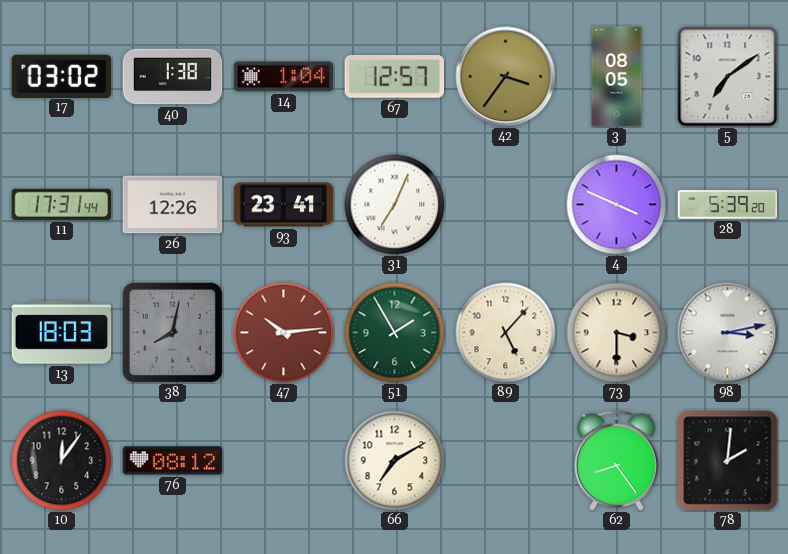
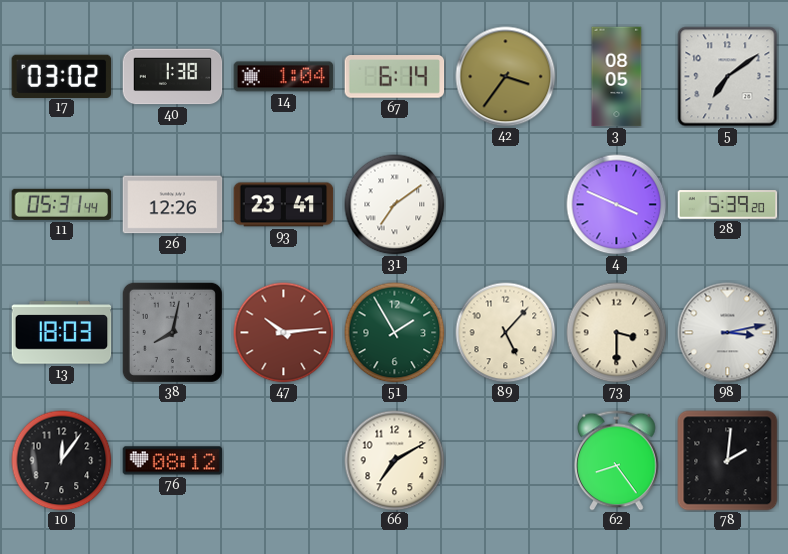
67: 12:57 -> 6:14 (395, 77)
11: 17:31 -> 05:31 (62, 204)
31: 7:04 -> 7:09 (395, 205)
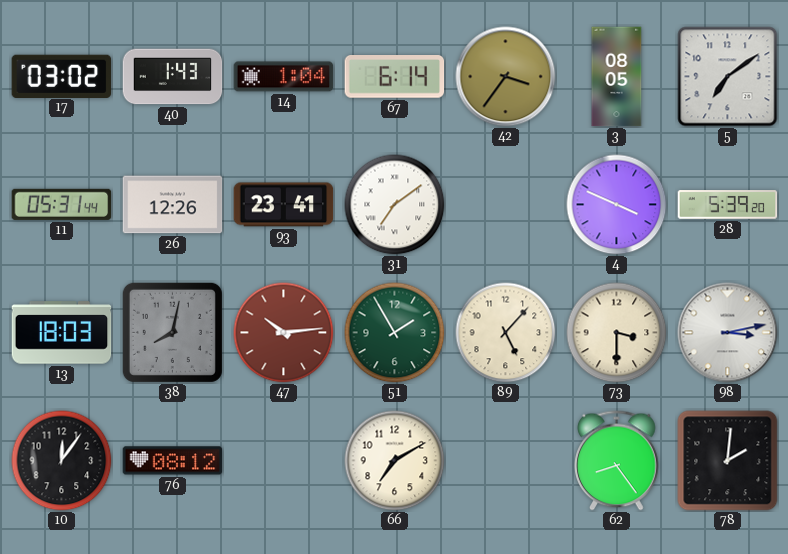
40: 1:38 -> 1:43 (173, 77)
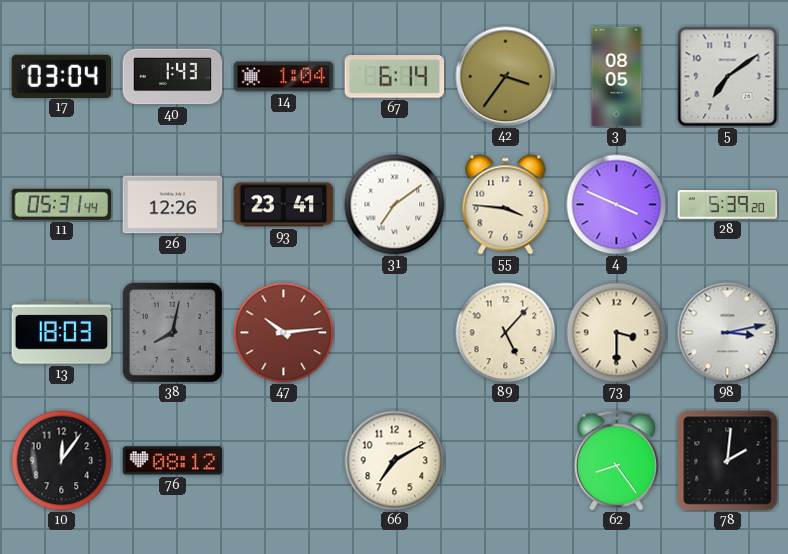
17: 03:02 -> 03:04 (62, 76)
55: none -> 3:46 (506, 205)
51: 1:55 -> none (395, 333)
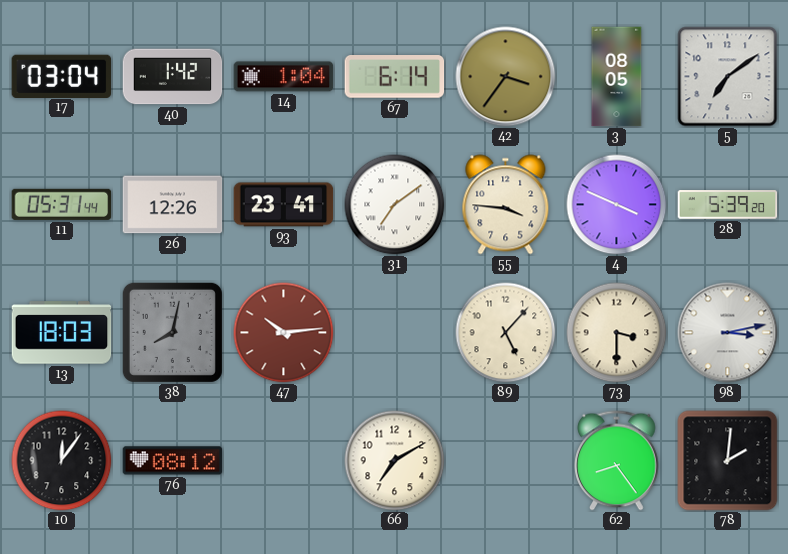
40: 1:43 -> 1:42 (173, 77)
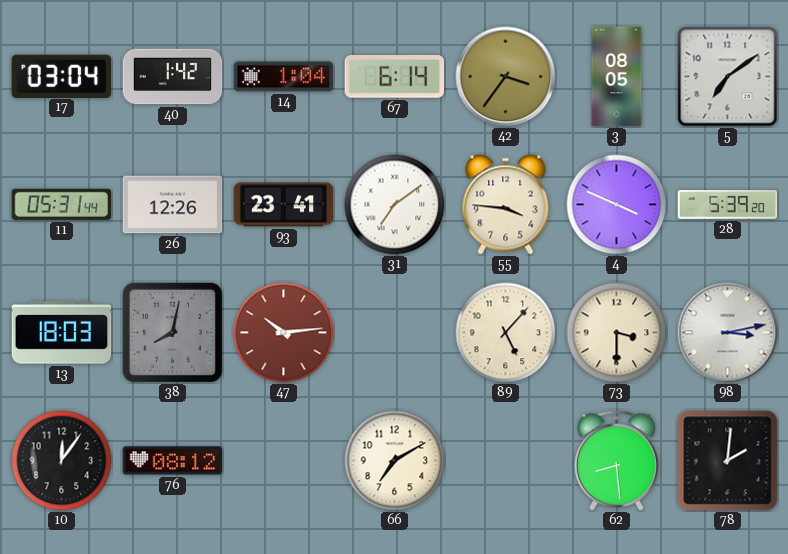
62: 8:24 -> 8:29 (617, 461)
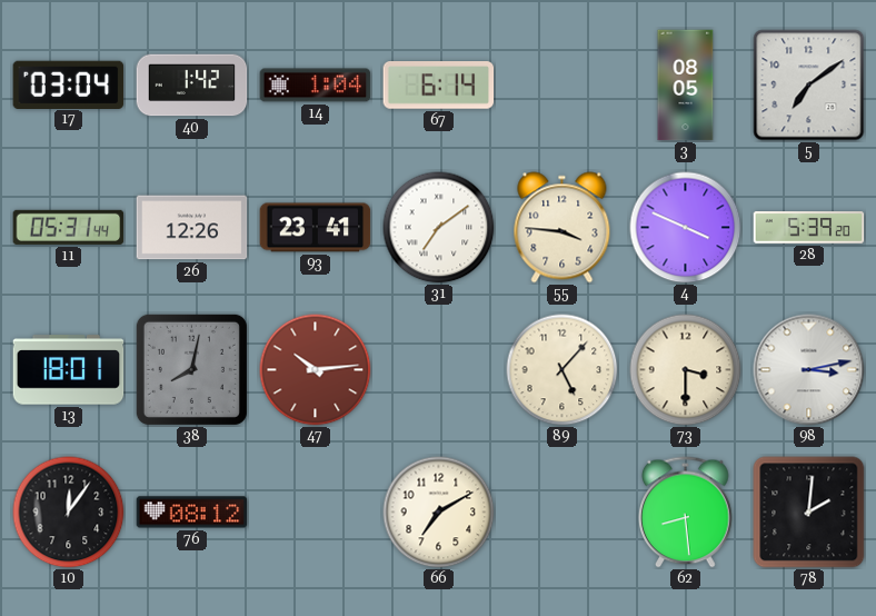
42: 3:36 -> none (506, 77)
13: 18:03 -> 18:01 (69, 370)
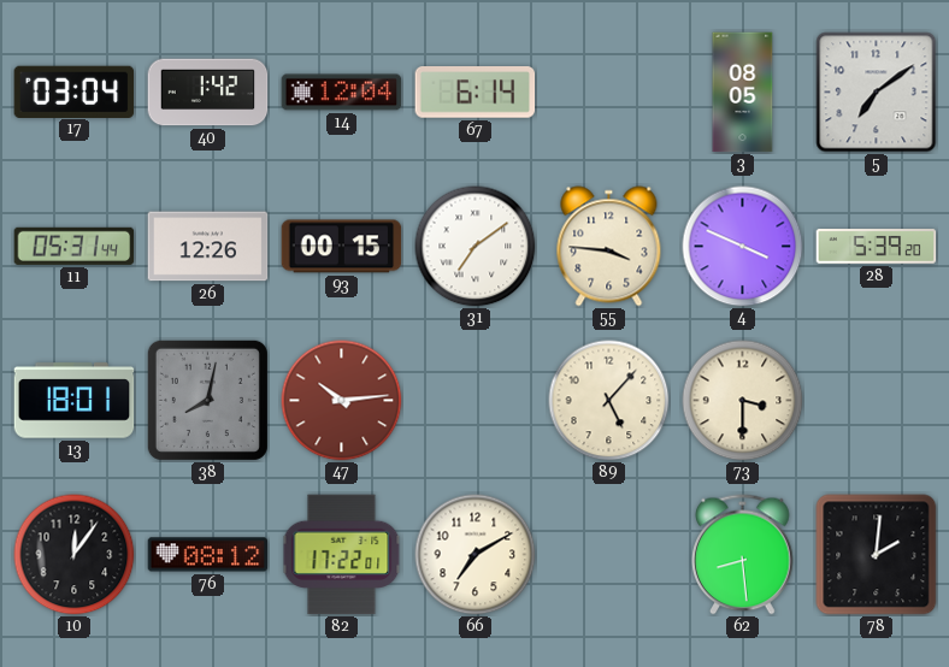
14: 1:04 -> 12:04 (342, 93)
93: 23:41 -> 00:15 (342, 247)
98: 3:13 -> none (809, 370)
82: none -> 17:22 (342, 555)
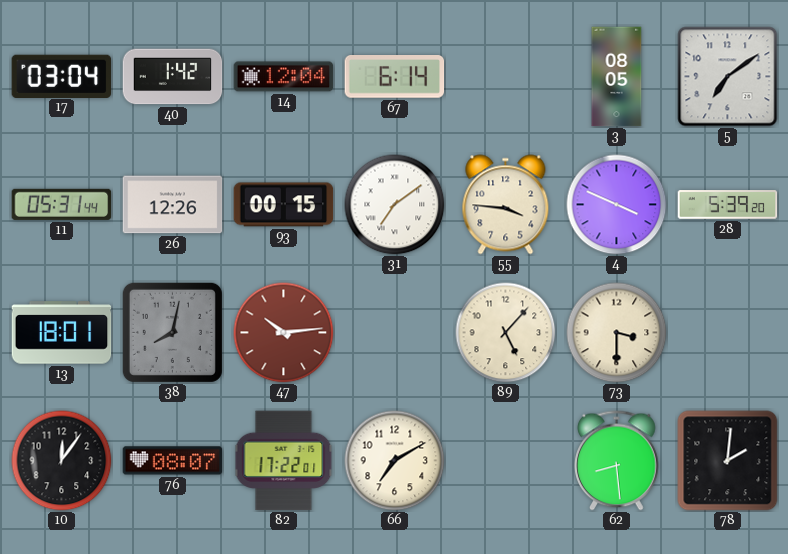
76: 08:12 -> 08:07 (173, 461)
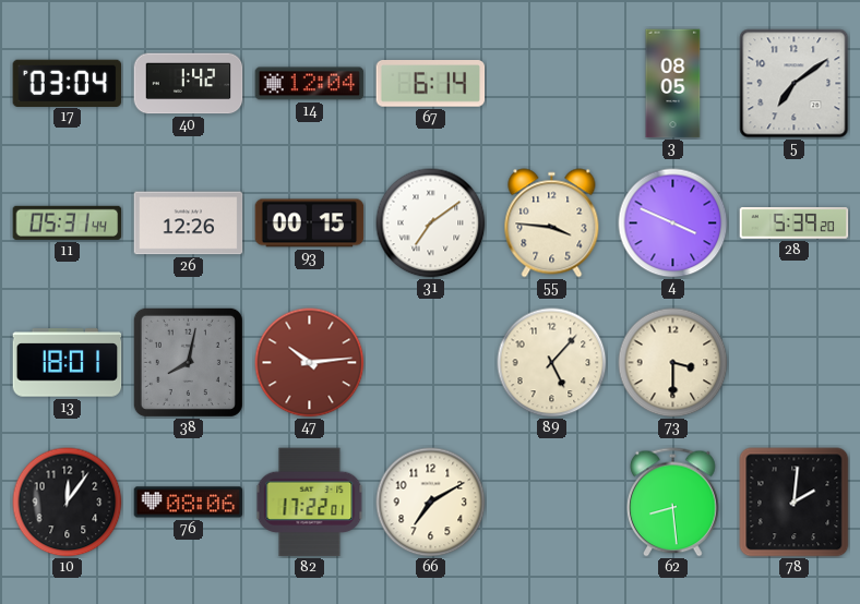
76: 08:07 -> 08:06 (189, 503)
